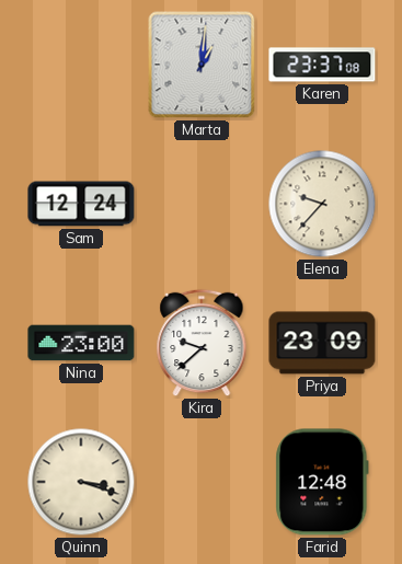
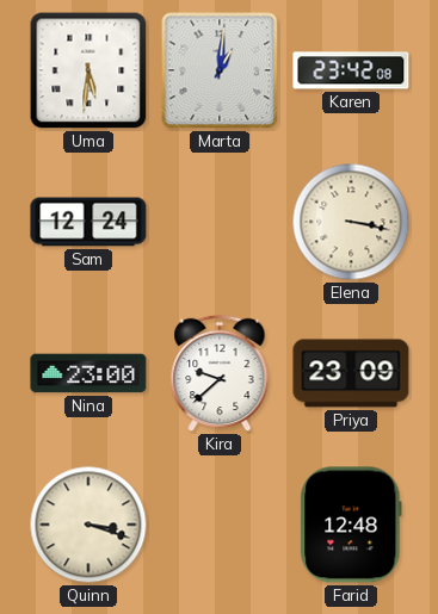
Uma: none -> 5:31 (88, 70)
Karen: 23:37 -> 23:42 (351, 70)
Elena: 9:37 -> 3:17 (351, 222)
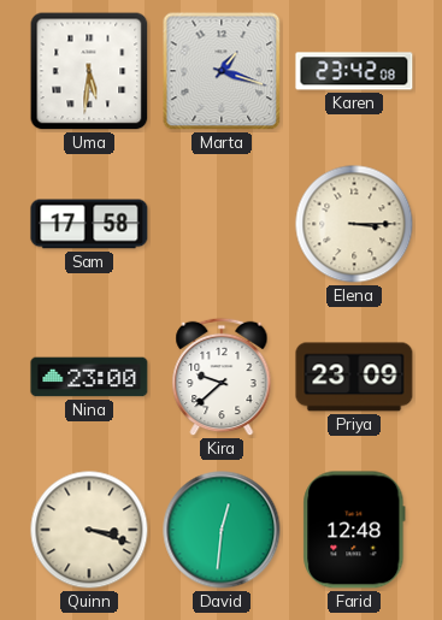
Marta: 1:01 -> 1:18 (222, 71)
Sam: 12:24 -> 17:58 (89, 224)
Elena: 3:17 -> 3:15 (354, 224)
David: none -> 12:31 (222, 530)
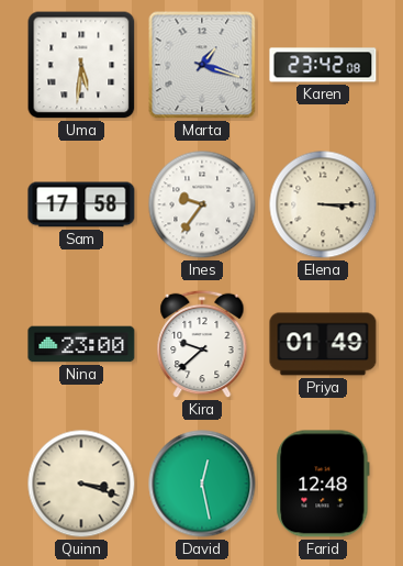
Ines: none -> 9:36 (202, 204)
Priya: 23:09 -> 01:49 (323, 344)
David: 12:31 -> 12:28 (202, 484)
